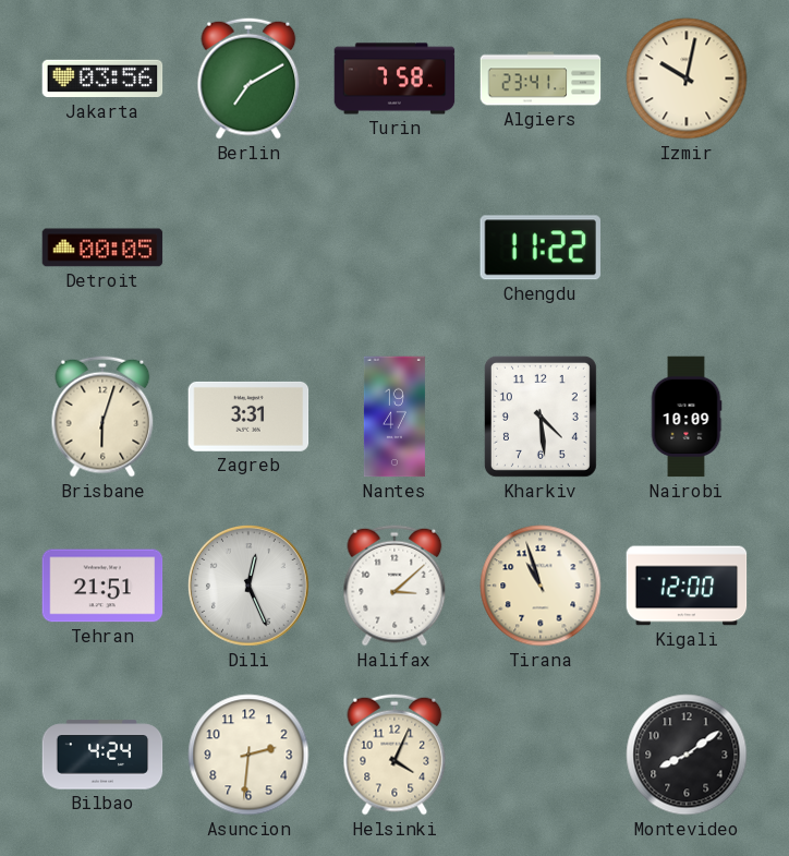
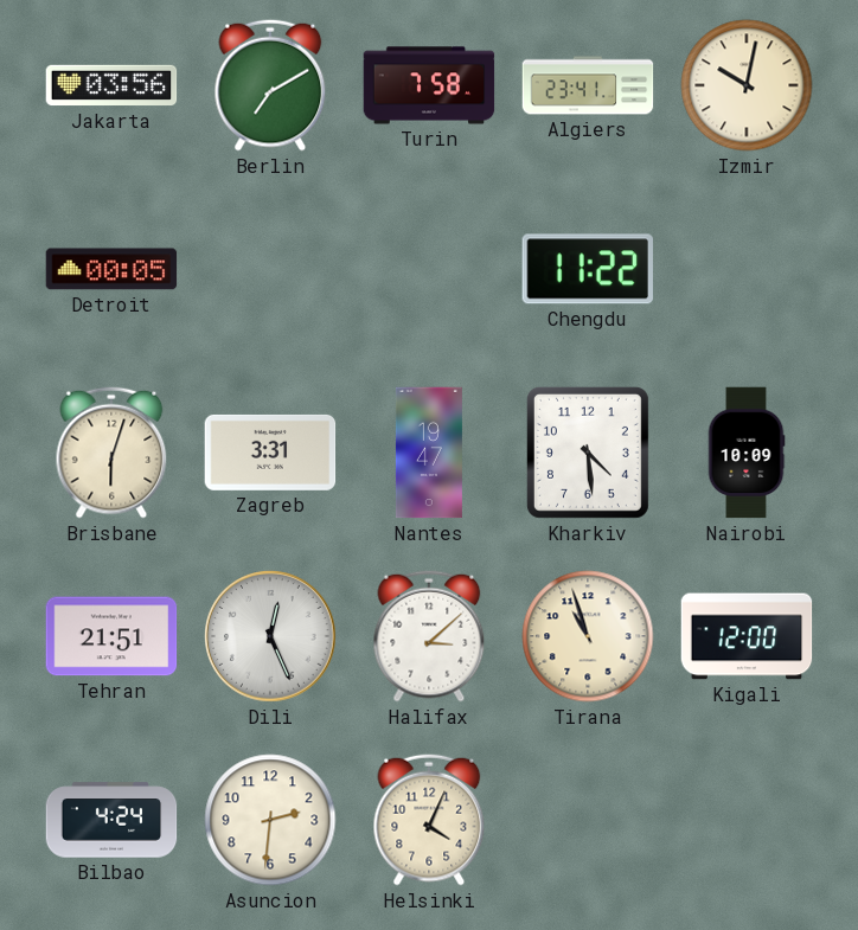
Montevideo: 8:09 -> none (687, 755)
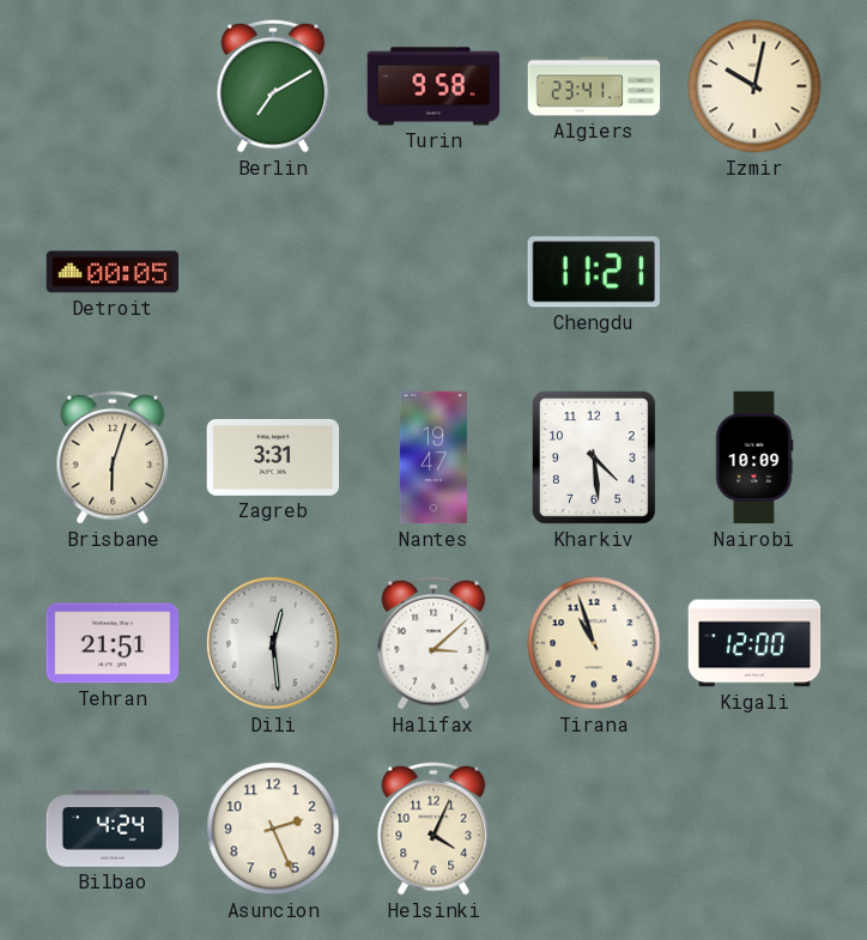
Jakarta: 03:56 -> none (111, 85)
Turin: 7:58 -> 9:58 (433, 86)
Chengdu: 11:22 -> 11:21 (594, 272)
Dili: 12:26 -> 12:29 (274, 644)
Asuncion: 2:31 -> 2:26 (273, 829)
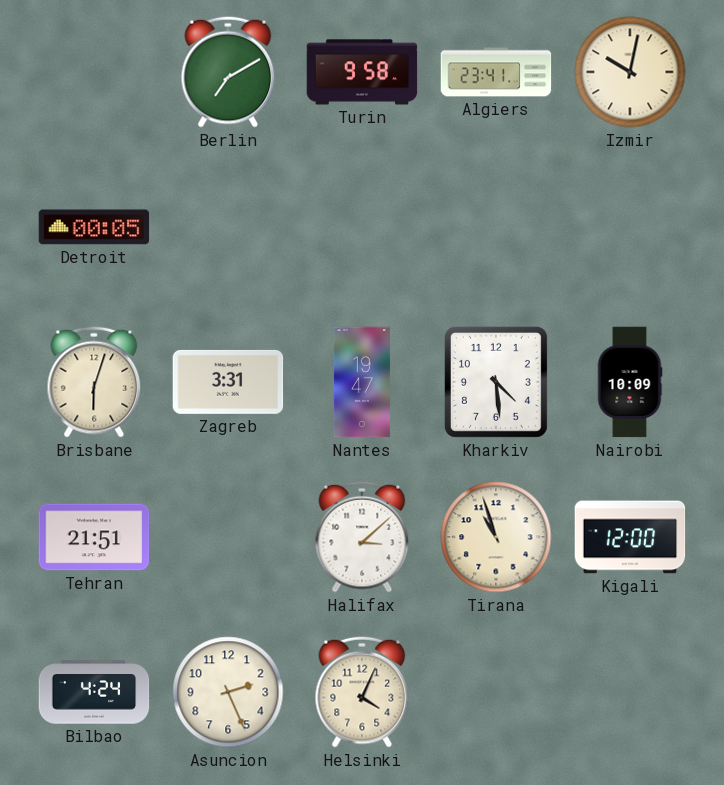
Chengdu: 11:21 -> none (594, 272)
Dili: 12:29 -> none (274, 644)
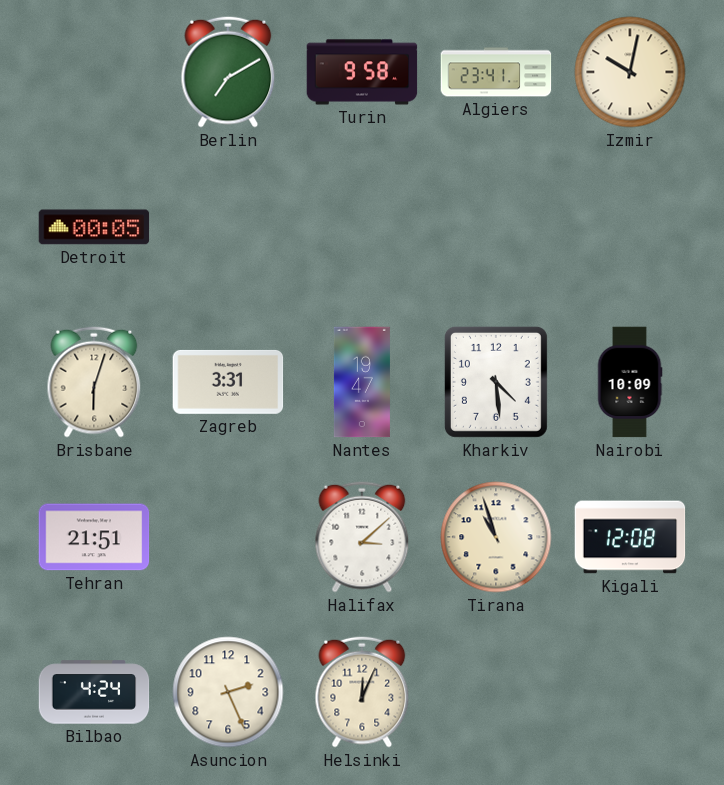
Kigali: 12:00 -> 12:08 (630, 537)
Helsinki: 4:04 -> 12:04 (362, 692)
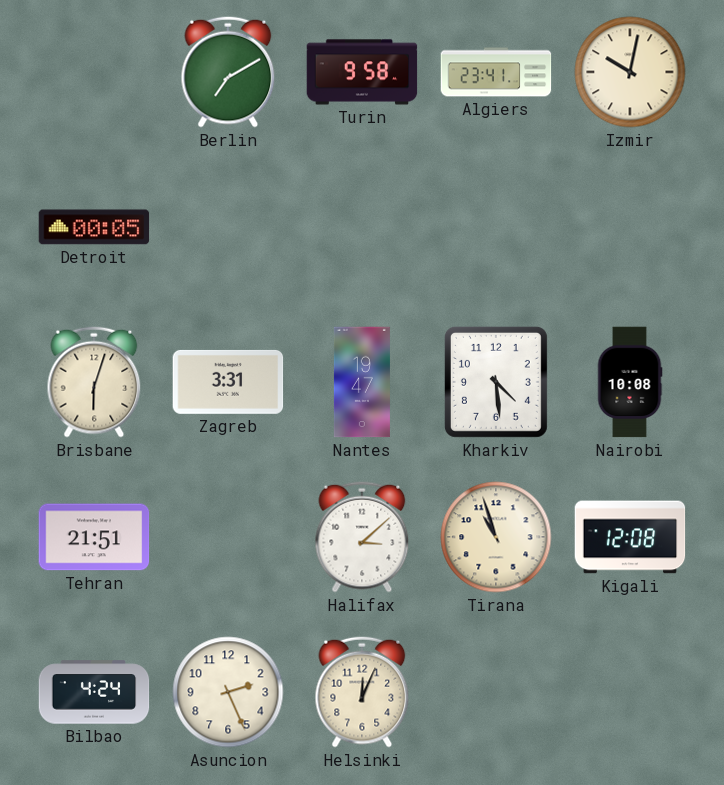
Nairobi: 10:09 -> 10:08 (630, 382)
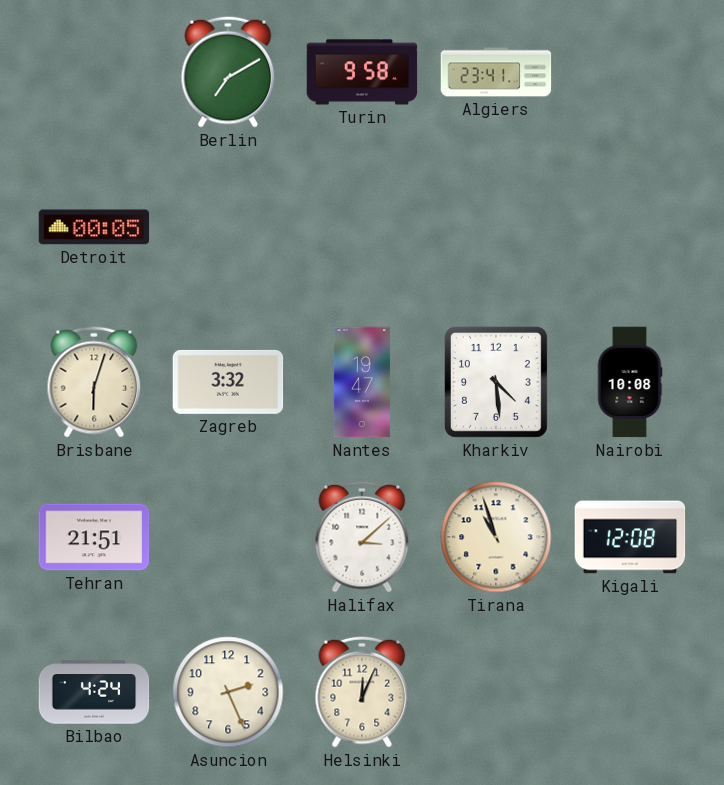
Izmir: 10:02 -> none (630, 72)
Zagreb: 3:31 -> 3:32 (228, 382)
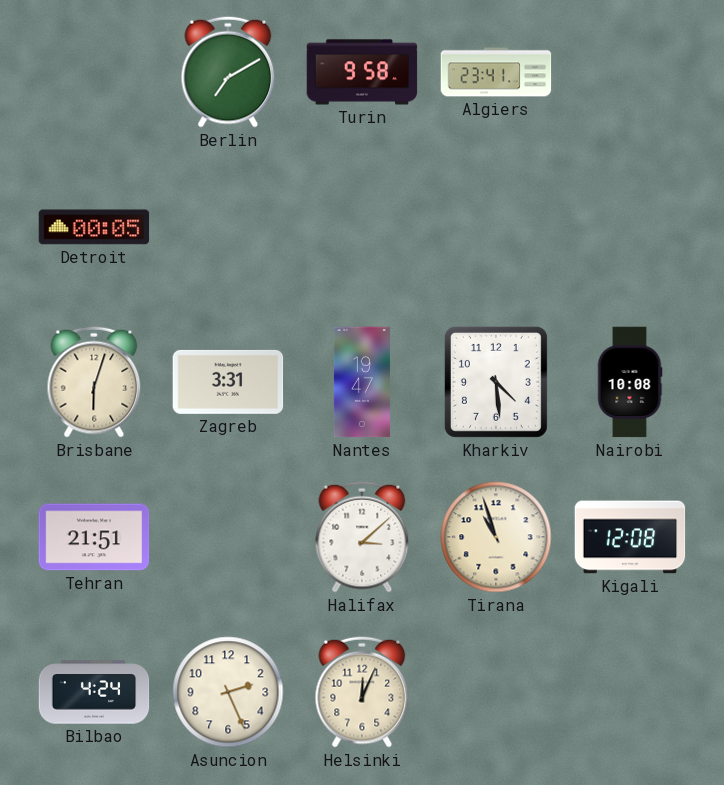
Zagreb: 3:32 -> 3:31 (228, 382)
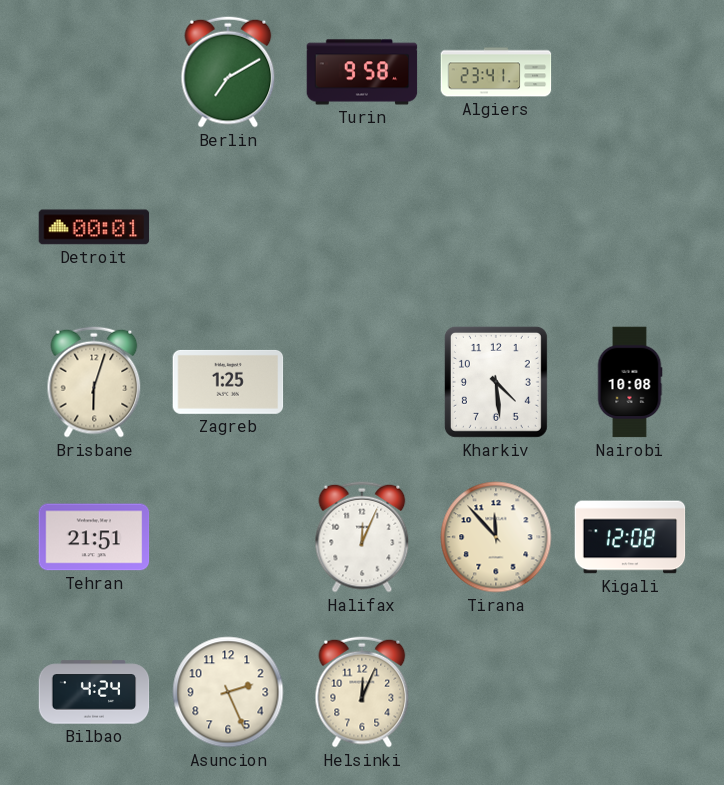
Detroit: 00:05 -> 00:01 (94, 227)
Zagreb: 3:31 -> 1:25 (228, 382)
Nantes: 19:47 -> none (362, 382)
Halifax: 3:08 -> 12:04 (362, 537)
Tirana: 10:57 -> 11:53 (496, 537)
